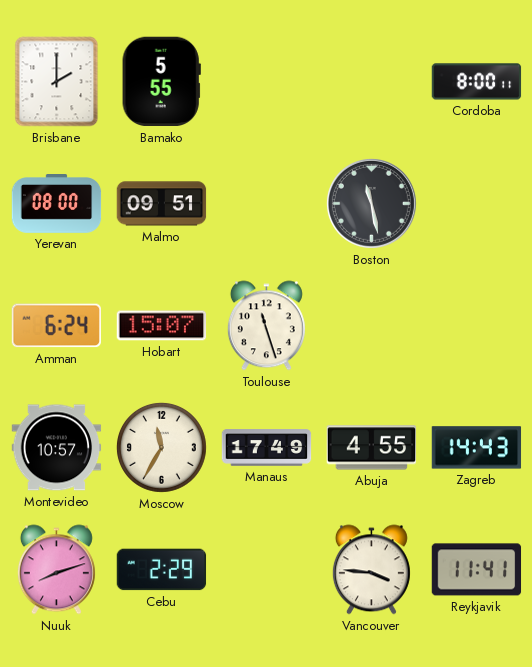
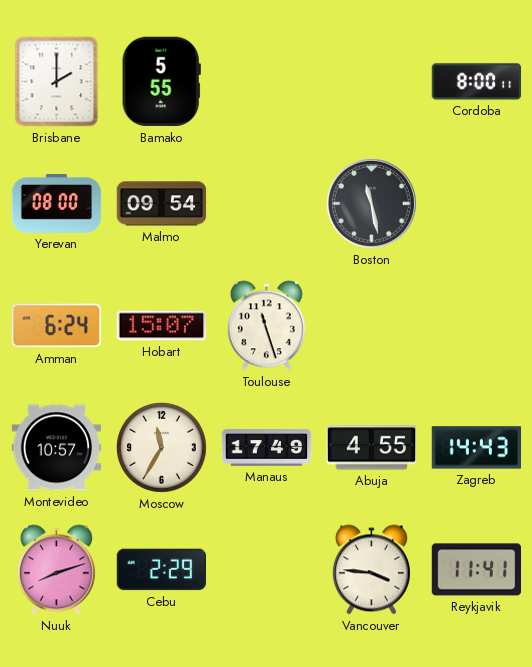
Malmo: 09:51 -> 09:54 (162, 204)
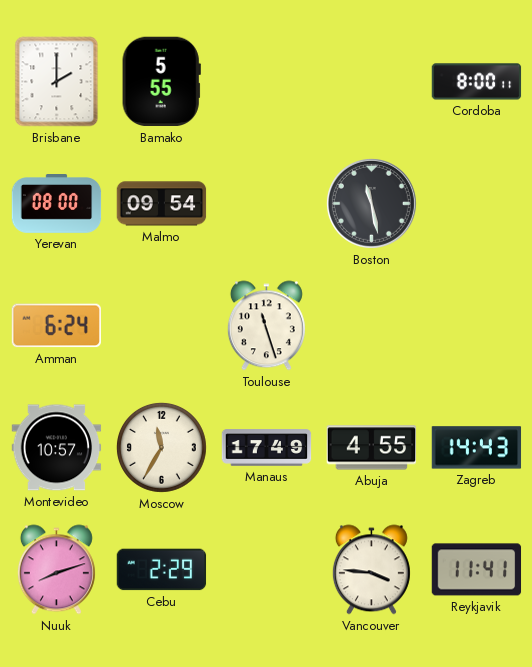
Hobart: 15:07 -> none (162, 326)
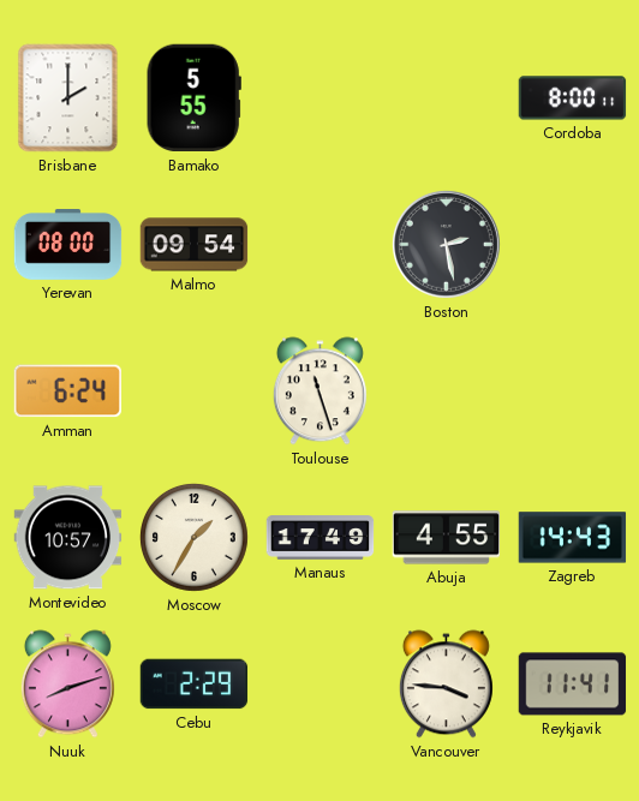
Boston: 11:28 -> 2:28 (446, 244)
Moscow: 11:35 -> 1:35 (193, 537)
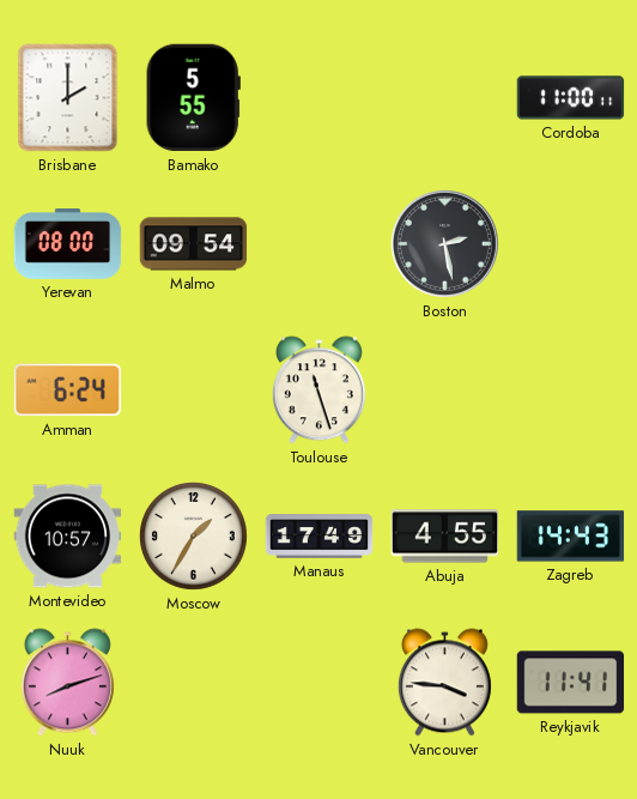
Cordoba: 8:00 -> 11:00 (571, 98)
Cebu: 2:29 -> none (195, 685)
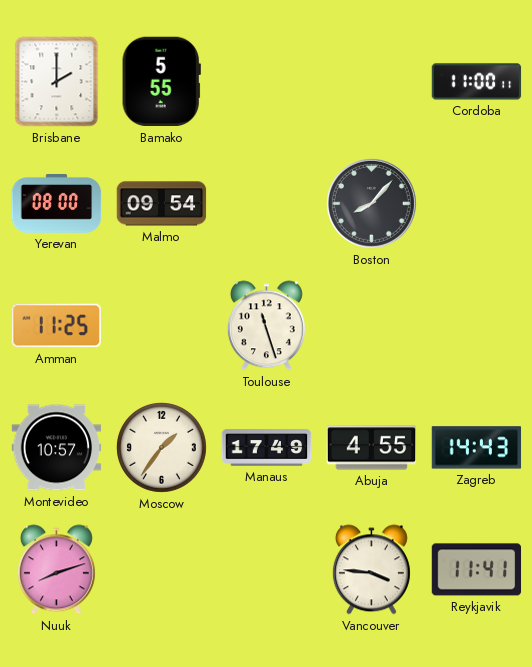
Boston: 2:28 -> 8:07 (371, 203)
Amman: 6:24 -> 11:25 (56, 326)
Moscow: 1:35 -> 1:36 (161, 447)
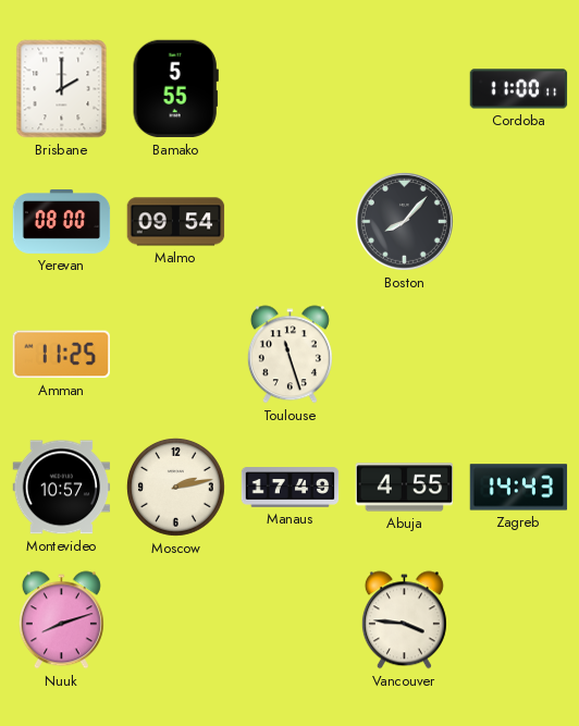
Moscow: 1:36 -> 2:13 (175, 487)
Reykjavik: 11:41 -> none (477, 570)
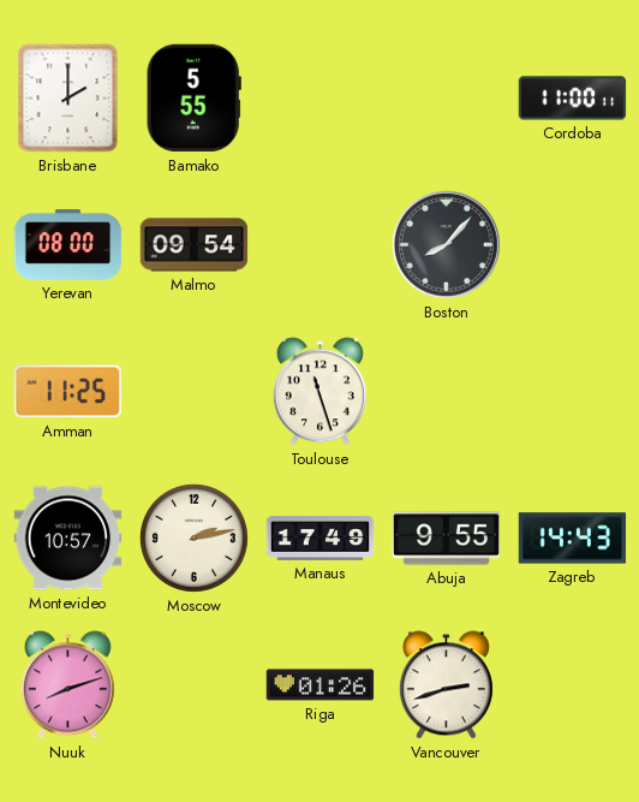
Abuja: 4:55 -> 9:55 (447, 539)
Riga: none -> 01:26 (321, 685)
Vancouver: 3:46 -> 2:42 (446, 685)
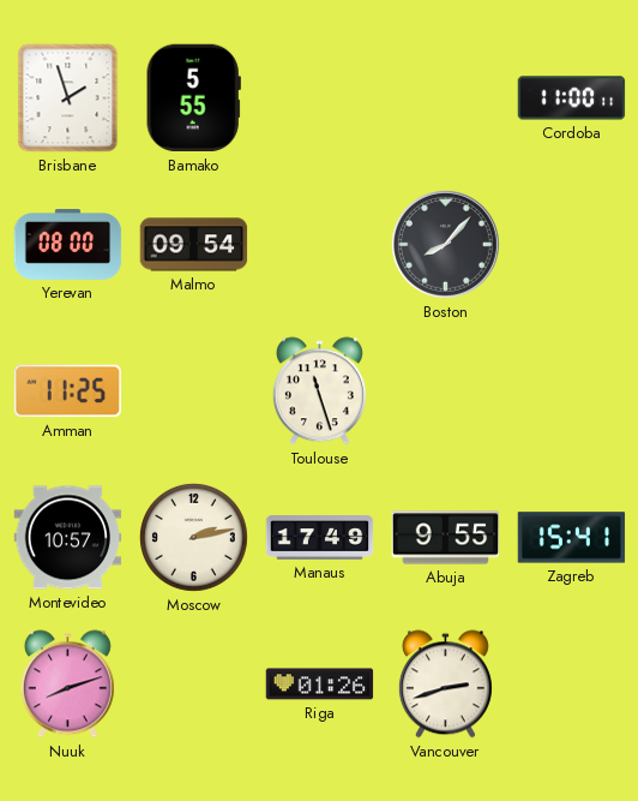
Brisbane: 2:00 -> 1:57 (68, 98)
Zagreb: 14:43 -> 15:41 (572, 538)
